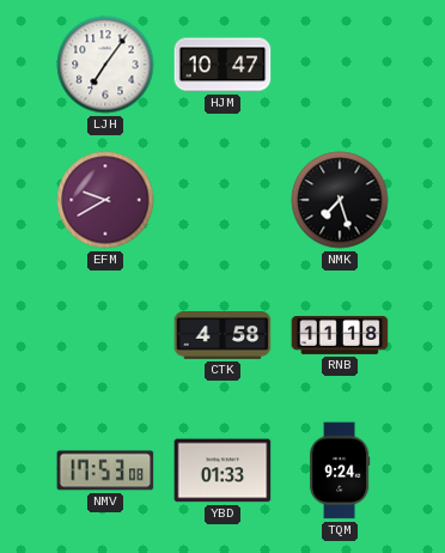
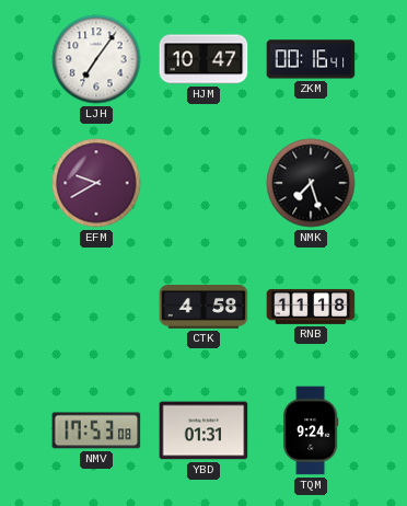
ZKM: none -> 00:16 (311, 59)
YBD: 01:33 -> 01:31 (203, 430)
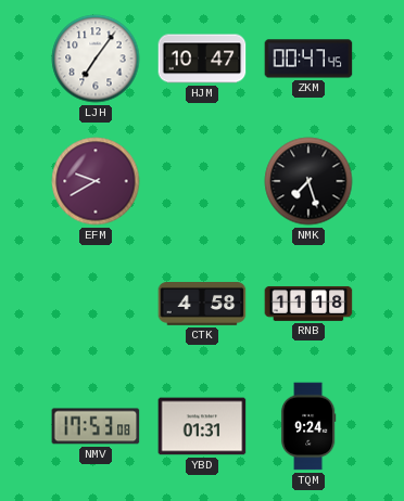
ZKM: 00:16 -> 00:47 (308, 59)
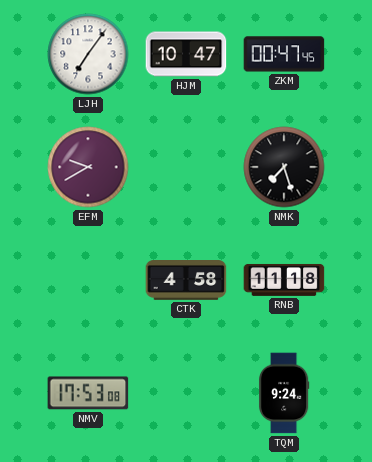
YBD: 01:31 -> none (202, 426)
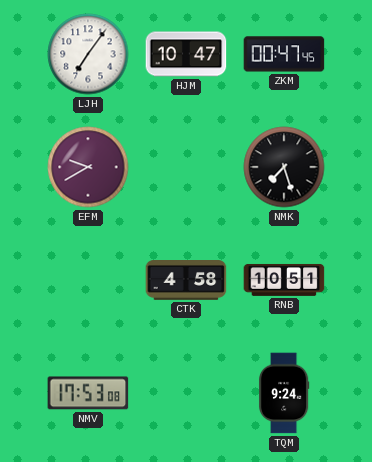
RNB: 11:18 -> 10:51 (284, 280)
